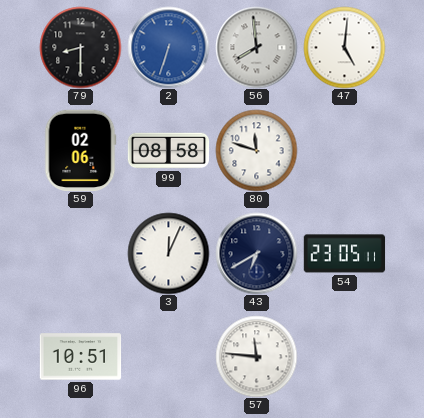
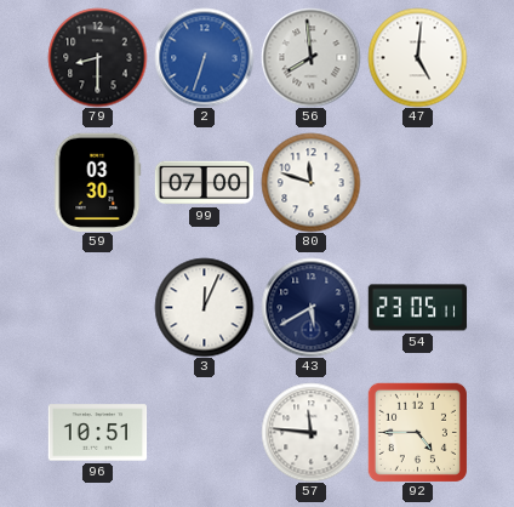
59: 02:06 -> 03:30 (98, 182)
99: 08:58 -> 07:00 (204, 183)
43: 6:40 -> 5:40 (310, 307)
92: none -> 4:45 (417, 432)
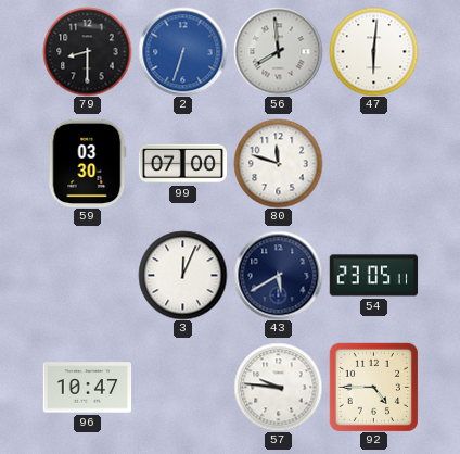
47: 5:01 -> 6:01 (373, 51)
96: 10:51 -> 10:47 (87, 388)
57: 11:46 -> 9:46 (278, 387)
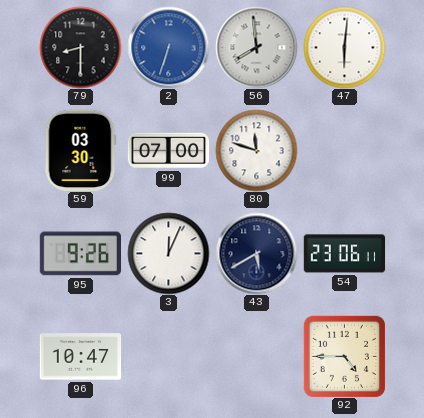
95: none -> 9:26 (80, 254)
54: 23:05 -> 23:06 (344, 254)
57: 9:46 -> none (278, 387)
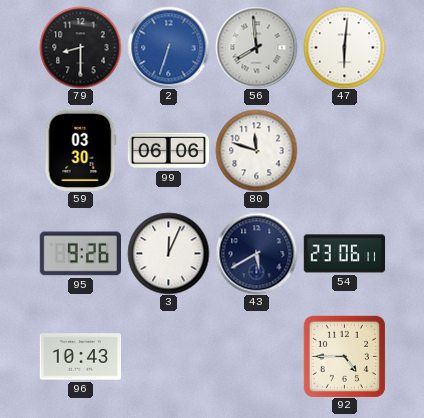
99: 07:00 -> 06:06 (168, 151)
96: 10:47 -> 10:43 (80, 357)
